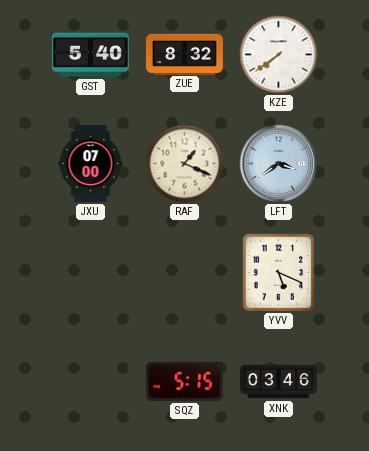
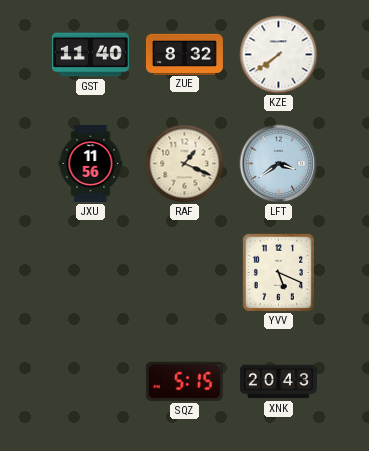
GST: 5:40 -> 11:40 (90, 55)
JXU: 07:00 -> 11:56 (91, 163)
XNK: 03:46 -> 20:43 (278, 382)
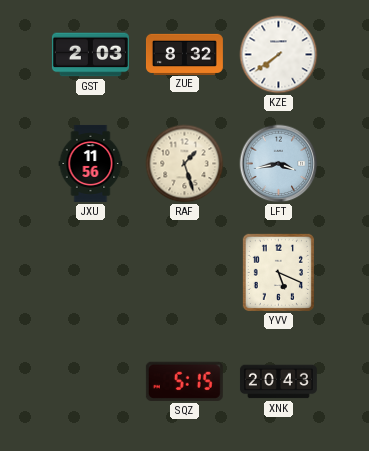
GST: 11:40 -> 2:03 (90, 55)
RAF: 1:19 -> 1:27 (185, 164)
LFT: 3:39 -> 3:43 (279, 164)
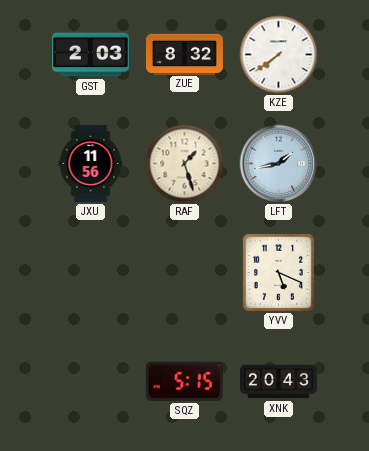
LFT: 3:43 -> 1:43 (279, 164)
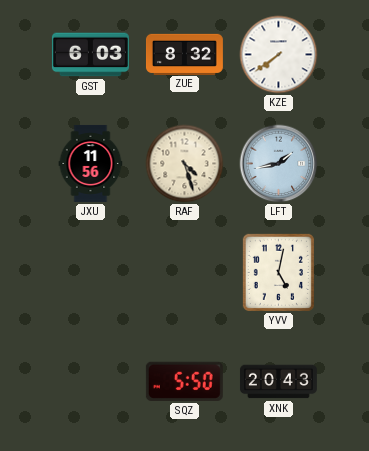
GST: 2:03 -> 6:03 (90, 55)
RAF: 1:27 -> 4:27 (185, 164)
YVV: 5:19 -> 5:02 (278, 272)
SQZ: 5:15 -> 5:50 (184, 381)
